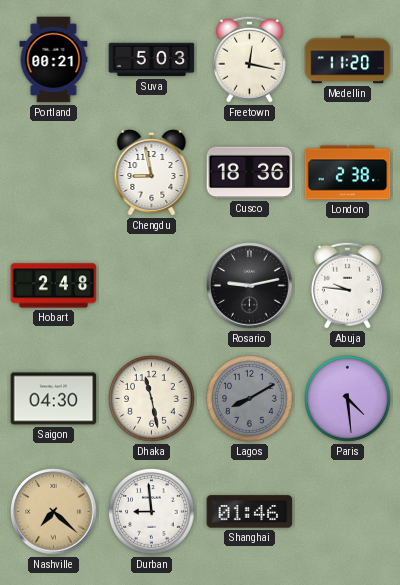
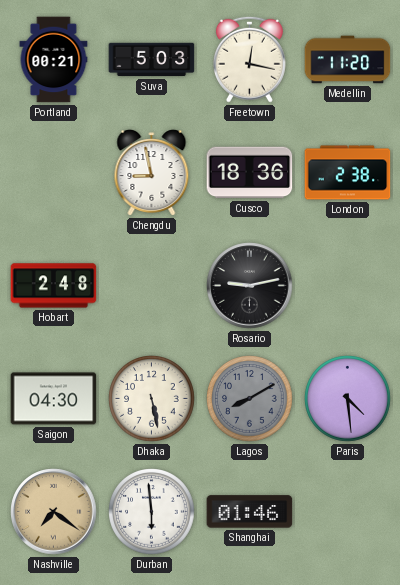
Abuja: 9:46 -> none (347, 285)
Dhaka: 11:28 -> 5:28 (152, 399)
Nashville: 7:22 -> 7:21 (54, 512)
Durban: 8:59 -> 5:59 (152, 512)
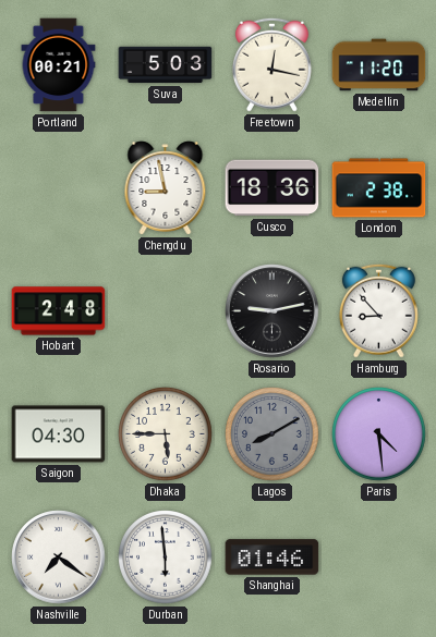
Hamburg: none -> 8:53 (378, 310)
Dhaka: 5:28 -> 5:45 (166, 434)
Nashville dial: champagne -> white (59, 558)
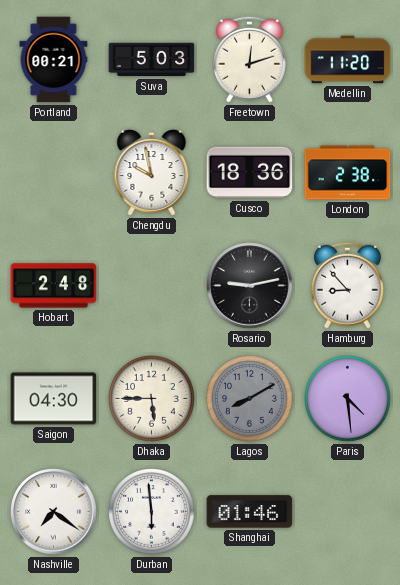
Freetown: 12:17 -> 12:12 (249, 59)
Chengdu: 8:58 -> 9:58 (152, 173)
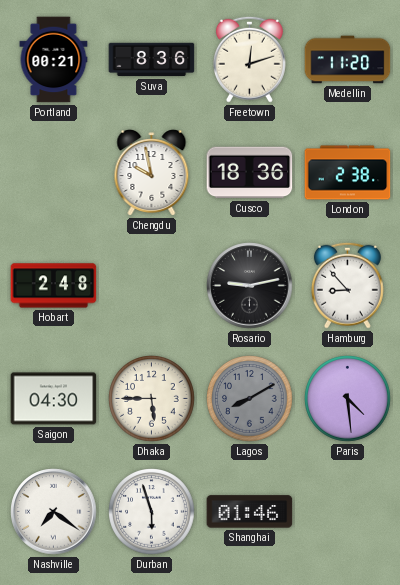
Suva: 5:03 -> 8:36 (152, 60)
Durban: 5:59 -> 5:57 (152, 512)
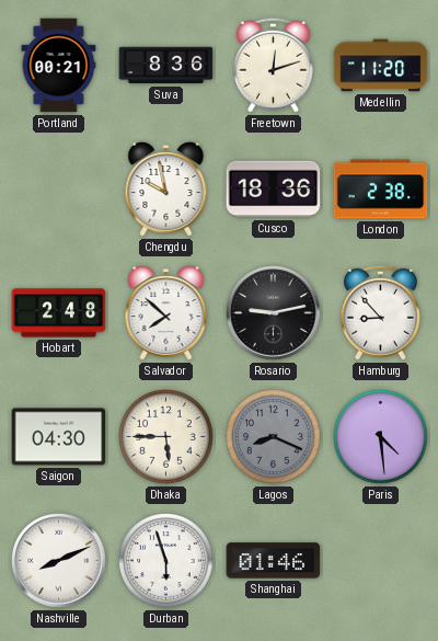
Salvador: none -> 7:52 (166, 313)
Lagos: 8:10 -> 8:19 (274, 437)
Nashville: 7:21 -> 8:11 (59, 561)
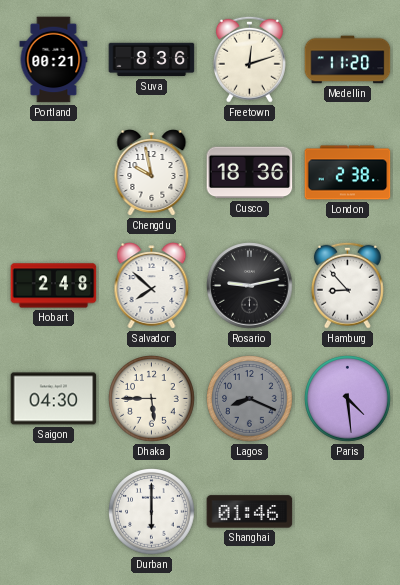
Nashville: 8:11 -> none (59, 561)
Durban: 5:57 -> 6:00 (152, 512)
